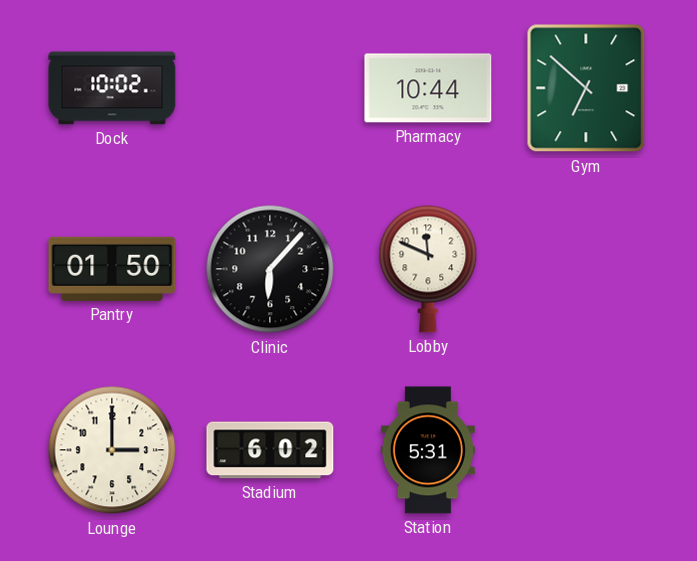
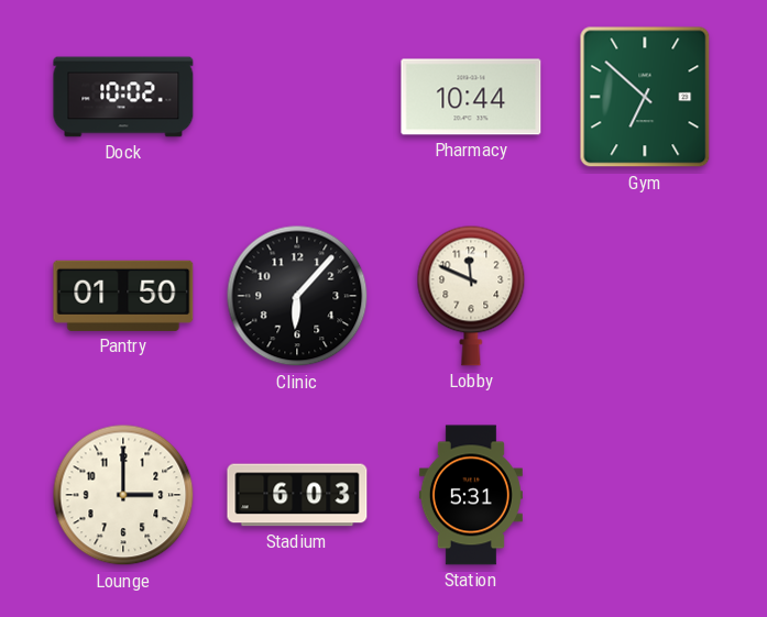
Stadium: 6:02 -> 6:03 (297, 495)
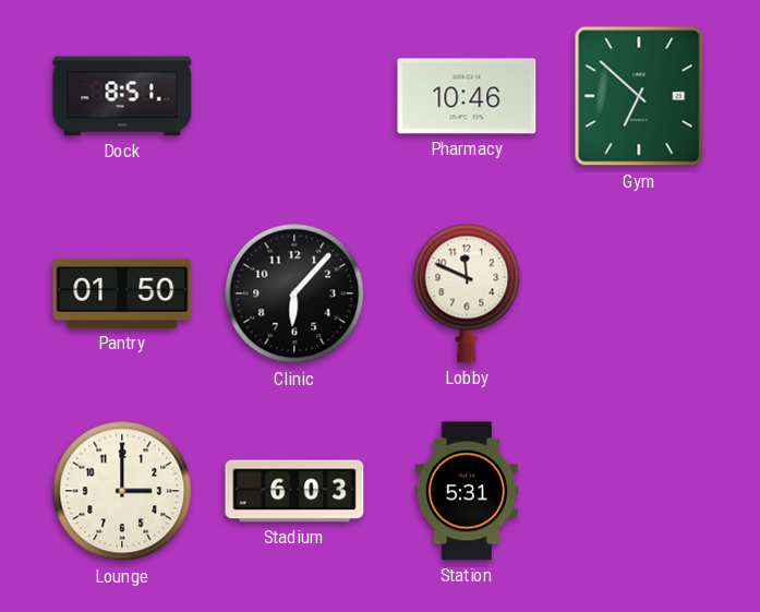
Dock: 10:02 -> 8:51 (122, 96)
Pharmacy: 10:44 -> 10:46 (467, 96)
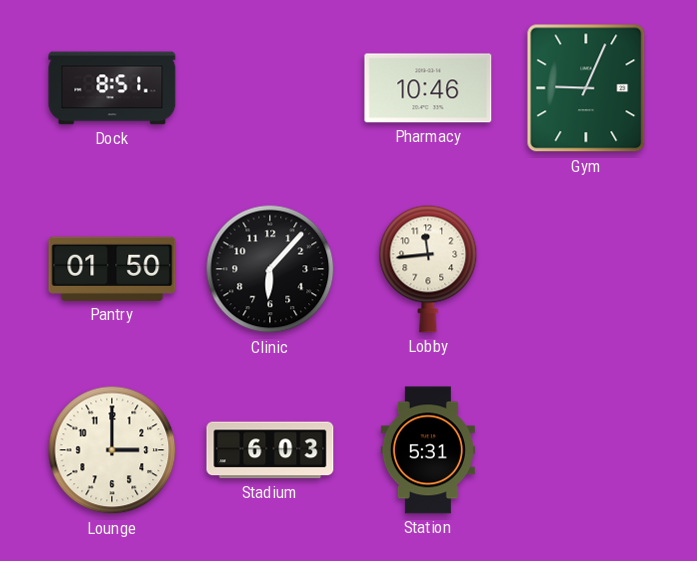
Gym: 6:52 -> 9:04 (586, 88)
Lobby: 11:49 -> 11:44 (428, 269)
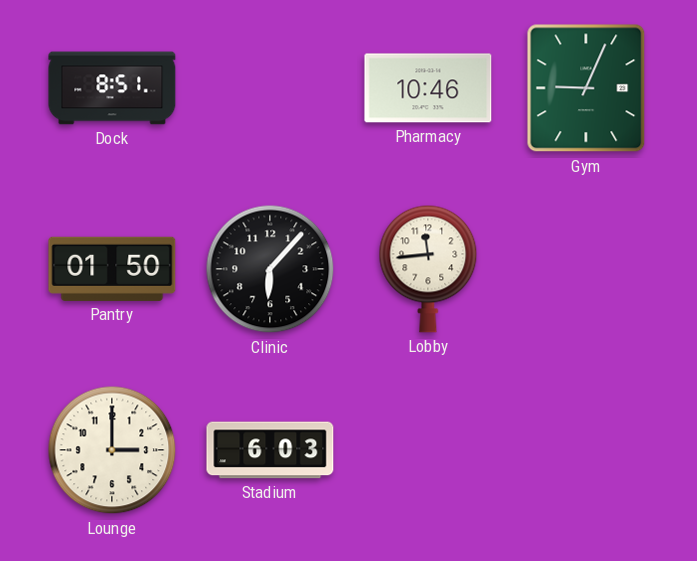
Station: 5:31 -> none (428, 450)
